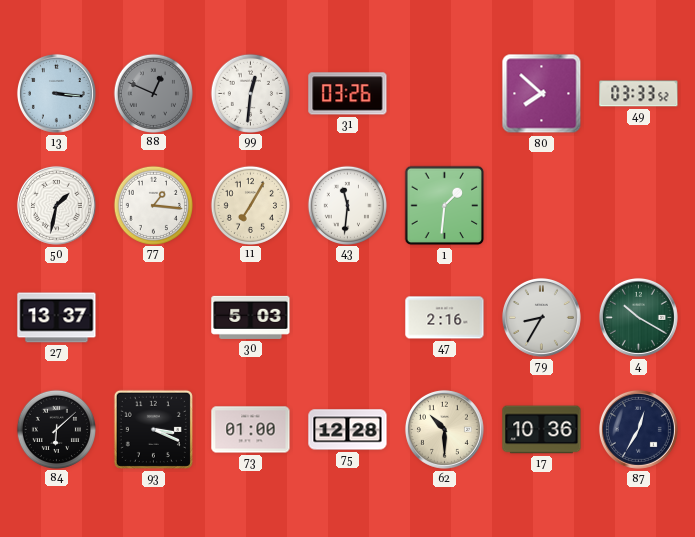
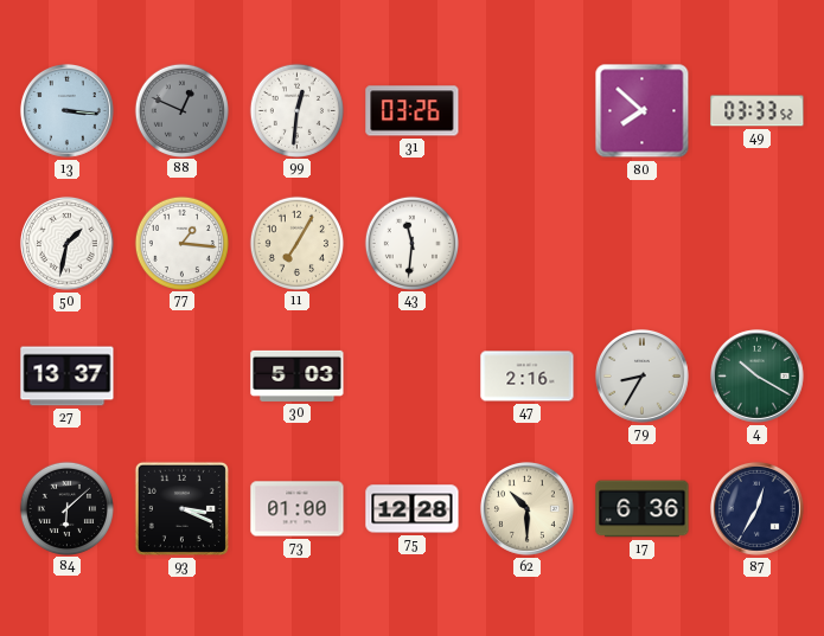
1: 1:31 -> none (445, 206)
17: 10:36 -> 6:36 (643, 509)
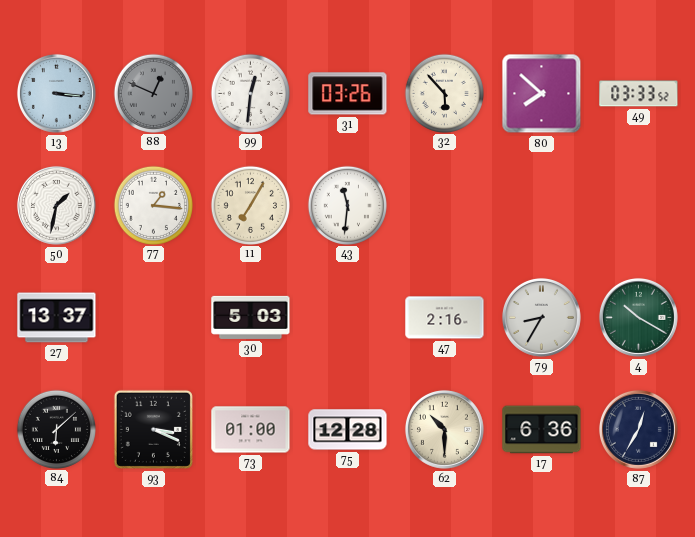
32: none -> 5:53 (444, 93)
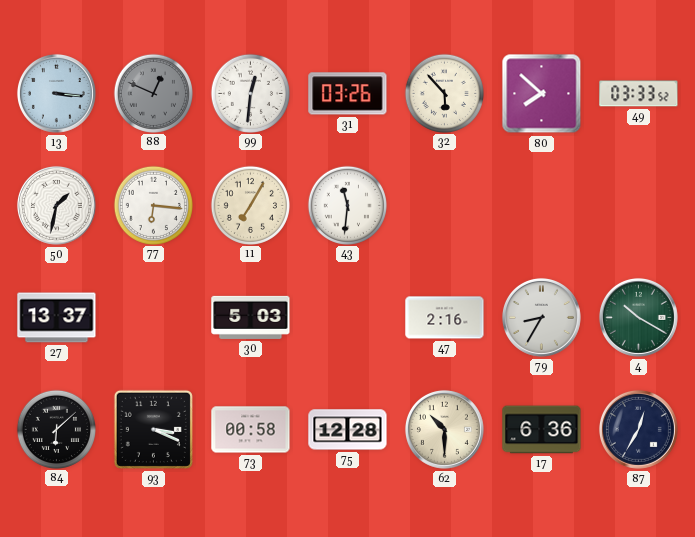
77: 1:16 -> 6:16 (153, 205)
73: 01:00 -> 00:58 (251, 430)
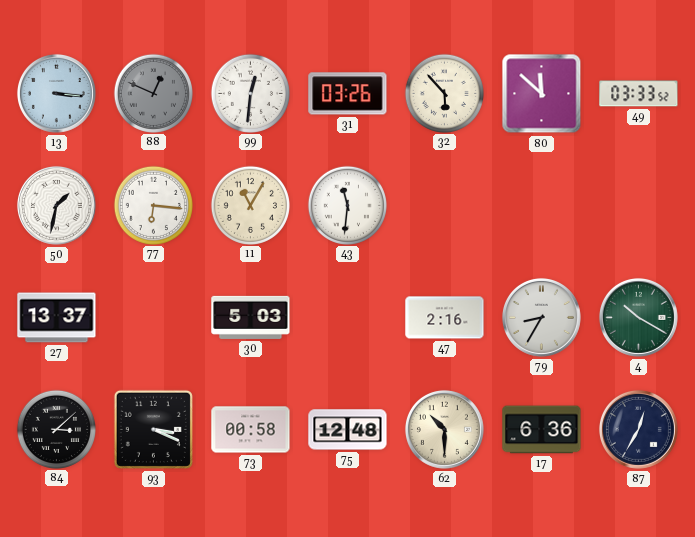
80: 7:52 -> 11:52 (542, 94)
11: 7:05 -> 11:05 (250, 205)
84: 6:08 -> 3:08 (56, 429)
75: 12:28 -> 12:48 (348, 430)
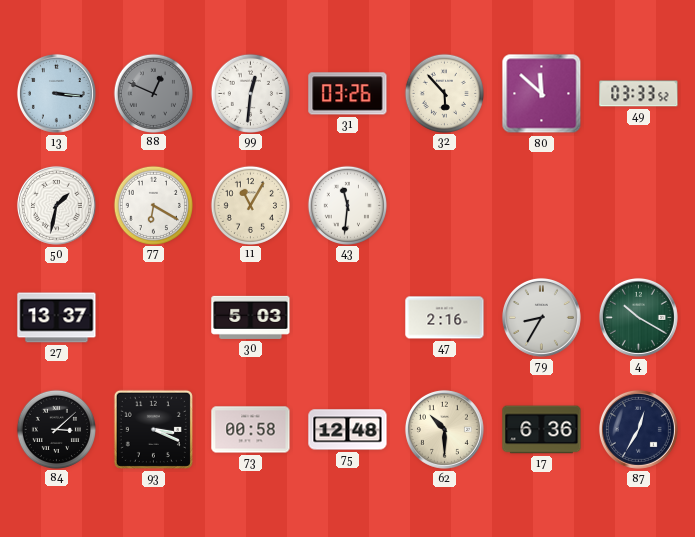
77: 6:16 -> 6:20 (153, 205)
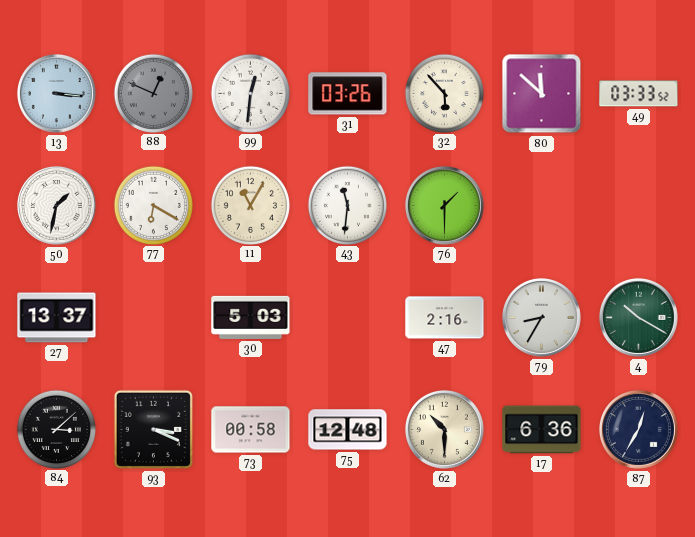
76: none -> 1:30 (444, 205)
